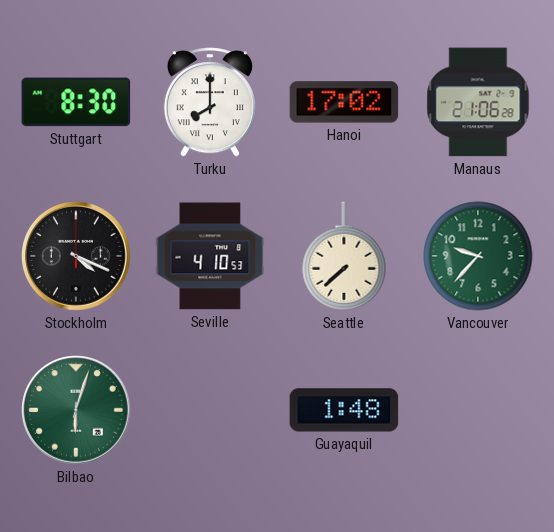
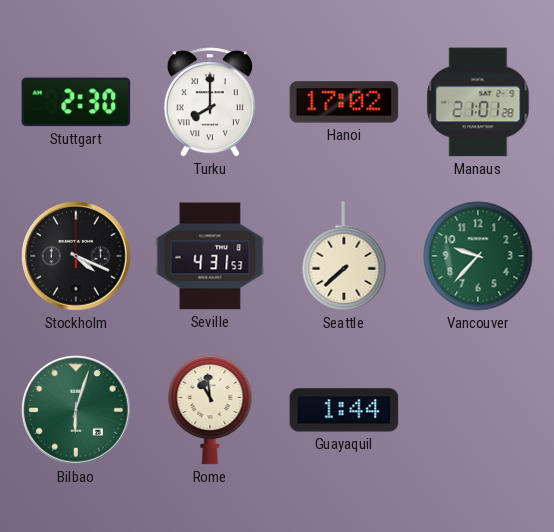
Stuttgart: 8:30 -> 2:30 (76, 102)
Manaus: 21:06 -> 21:01 (478, 102)
Seville: 4:10 -> 4:31 (210, 256)
Rome: none -> 10:59 (210, 410)
Guayaquil: 1:48 -> 1:44 (344, 410)
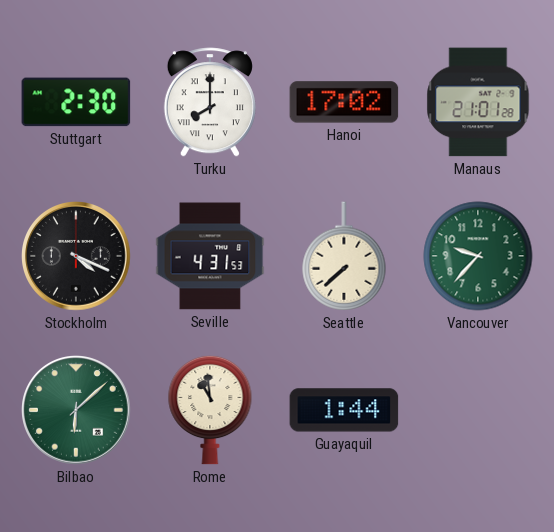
Bilbao: 6:03 -> 6:08 (76, 410)
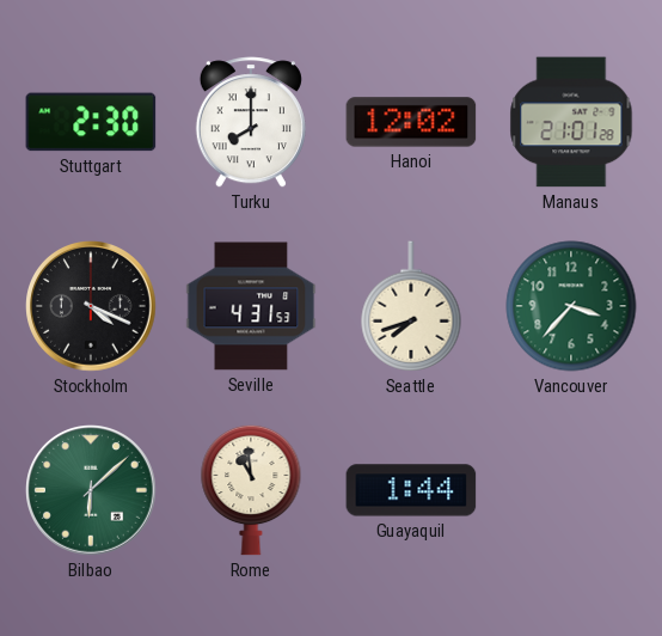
Hanoi: 17:02 -> 12:02 (411, 122)
Seattle: 7:38 -> 7:42 (411, 306)
Vancouver: 9:37 -> 3:37 (571, 306)
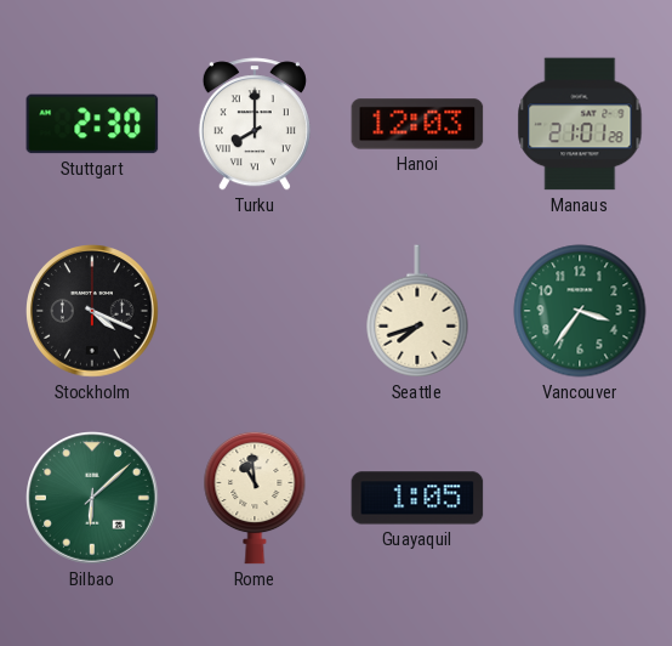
Hanoi: 12:02 -> 12:03 (417, 124)
Seville: 4:31 -> none (251, 306)
Vancouver: 3:37 -> 3:36 (580, 311)
Guayaquil: 1:44 -> 1:05 (417, 498)
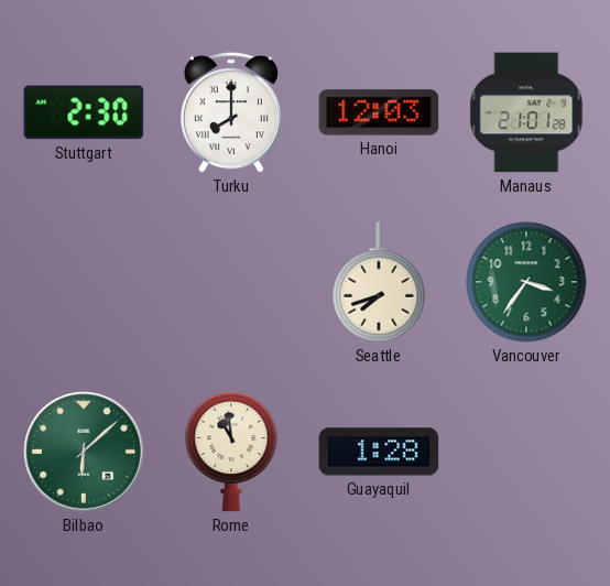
Stockholm: 4:19 -> none (92, 311)
Guayaquil: 1:05 -> 1:28 (379, 452)
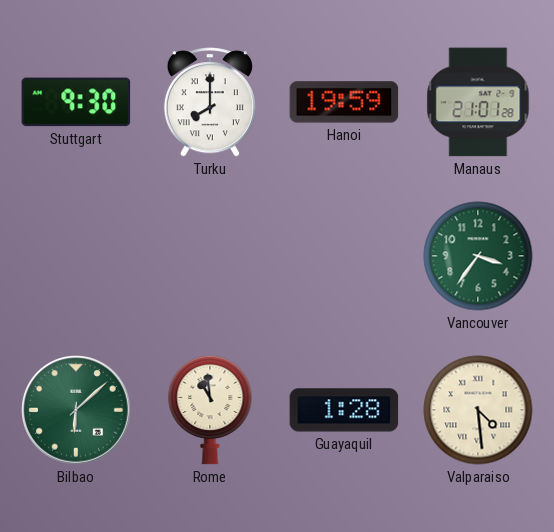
Stuttgart: 2:30 -> 9:30 (76, 102)
Hanoi: 12:03 -> 19:59 (344, 102)
Seattle: 7:42 -> none (379, 282)
Valparaiso: none -> 4:29 (478, 410)
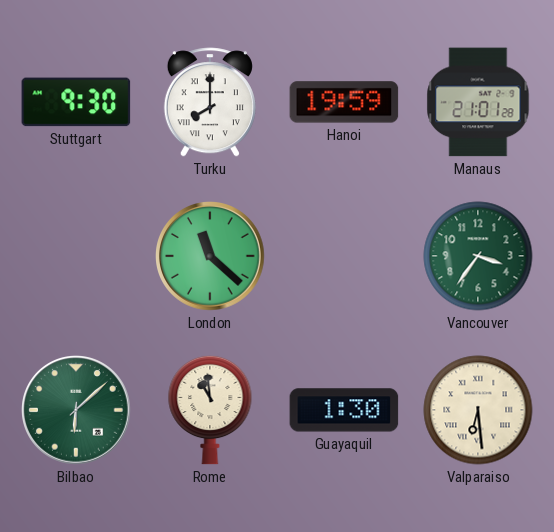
London: none -> 11:22 (210, 256)
Guayaquil: 1:28 -> 1:30 (344, 410)
Valparaiso: 4:29 -> 6:29 (478, 410)
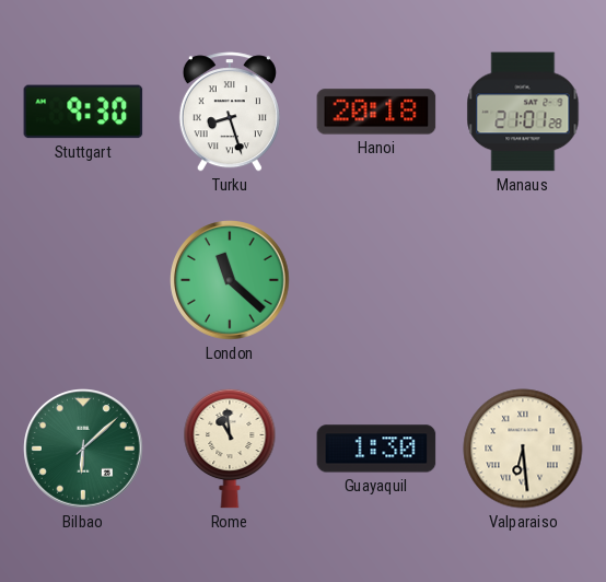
Turku: 8:00 -> 8:27 (230, 112)
Hanoi: 19:59 -> 20:18 (376, 112)
Vancouver: 3:36 -> none (478, 256)
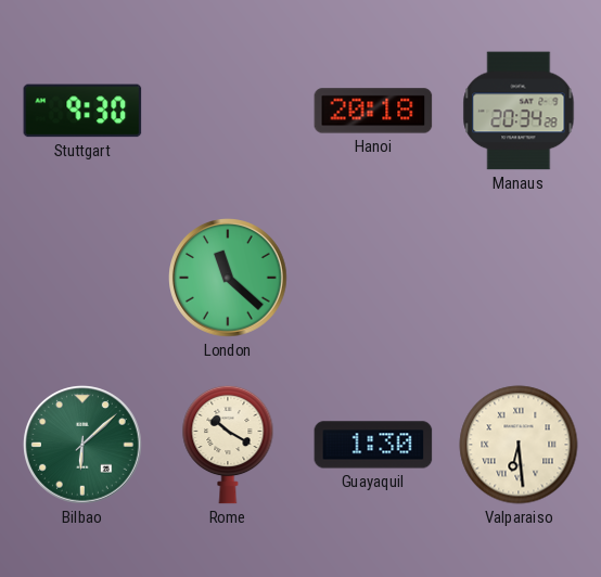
Turku: 8:27 -> none (230, 112)
Manaus: 21:01 -> 20:34 (519, 111)
Rome: 10:59 -> 10:20 (228, 445)
